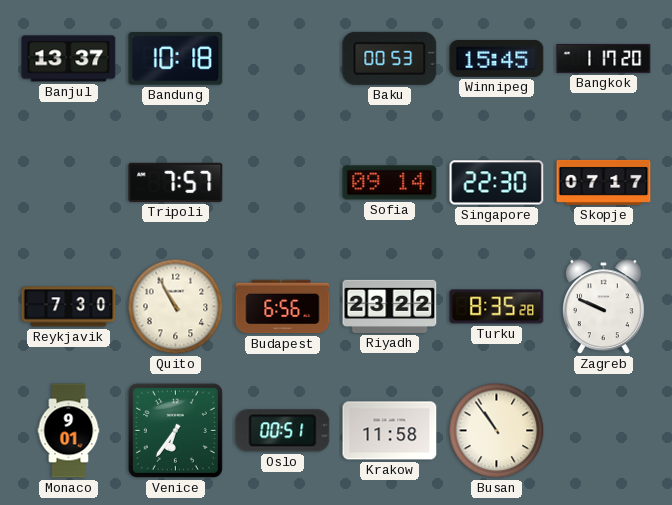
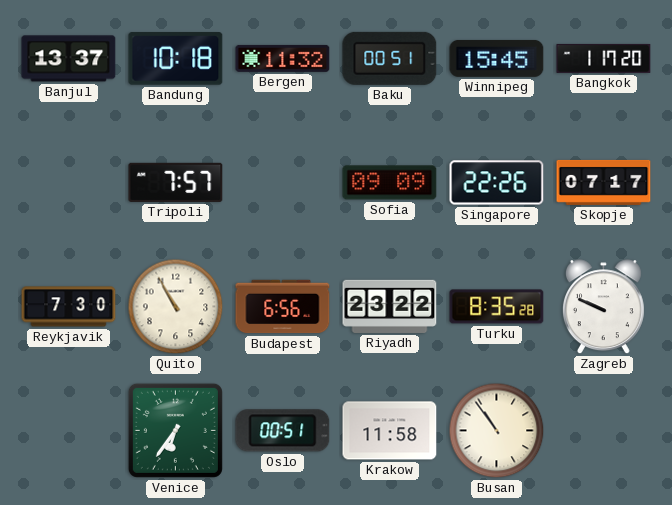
Bergen: none -> 11:32 (283, 58)
Baku: 00:53 -> 00:51 (390, 58)
Sofia: 09:14 -> 09:09 (390, 183)
Singapore: 22:30 -> 22:26 (497, 183)
Monaco: 9:01 -> none (69, 431)
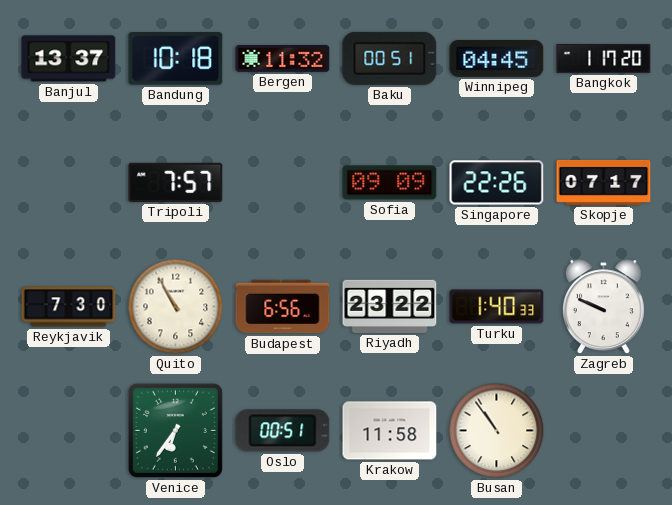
Winnipeg: 15:45 -> 04:45 (497, 58)
Turku: 8:35 -> 1:40 (497, 307)
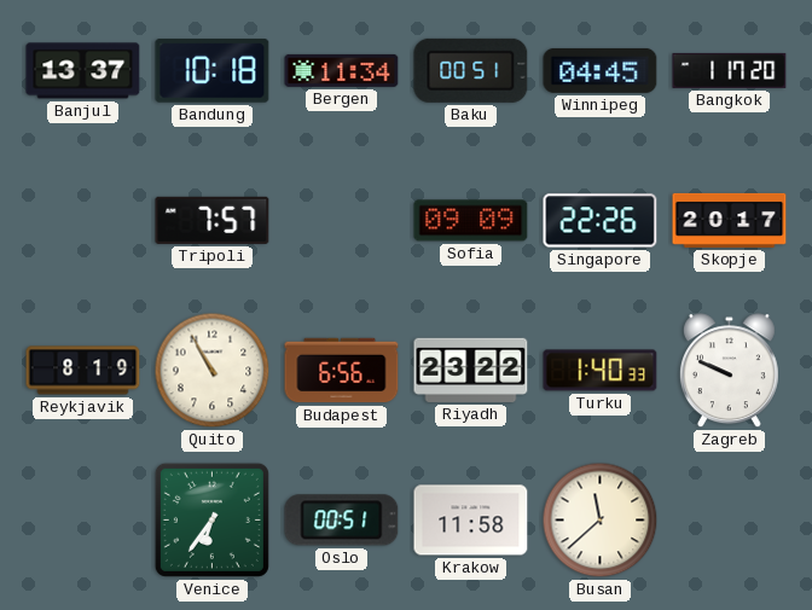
Bergen: 11:32 -> 11:34 (342, 70)
Skopje: 07:17 -> 20:17 (730, 220)
Reykjavik: 7:30 -> 8:19 (83, 371)
Busan: 10:54 -> 11:38 (601, 521)
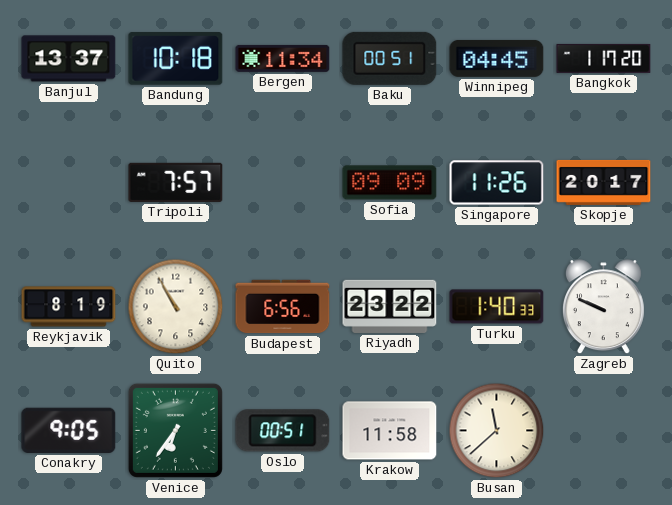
Singapore: 22:26 -> 11:26 (497, 183)
Conakry: none -> 9:05 (69, 430)
